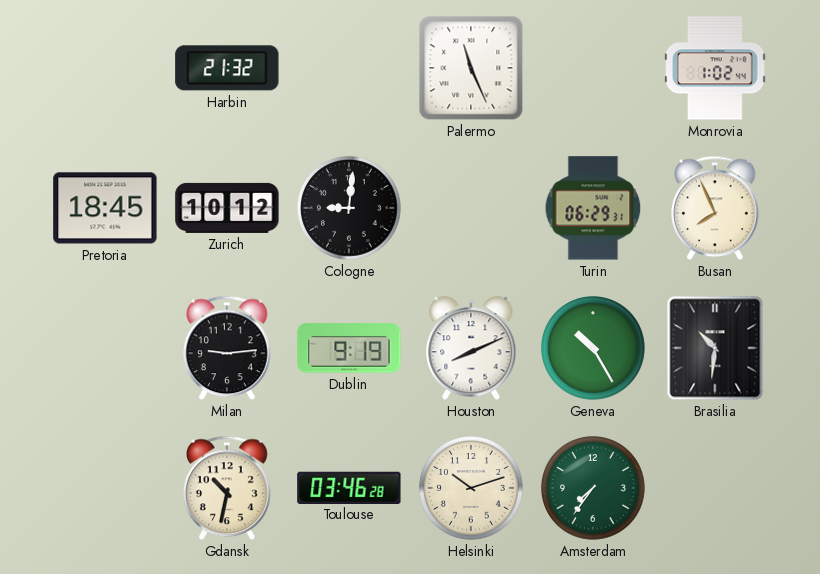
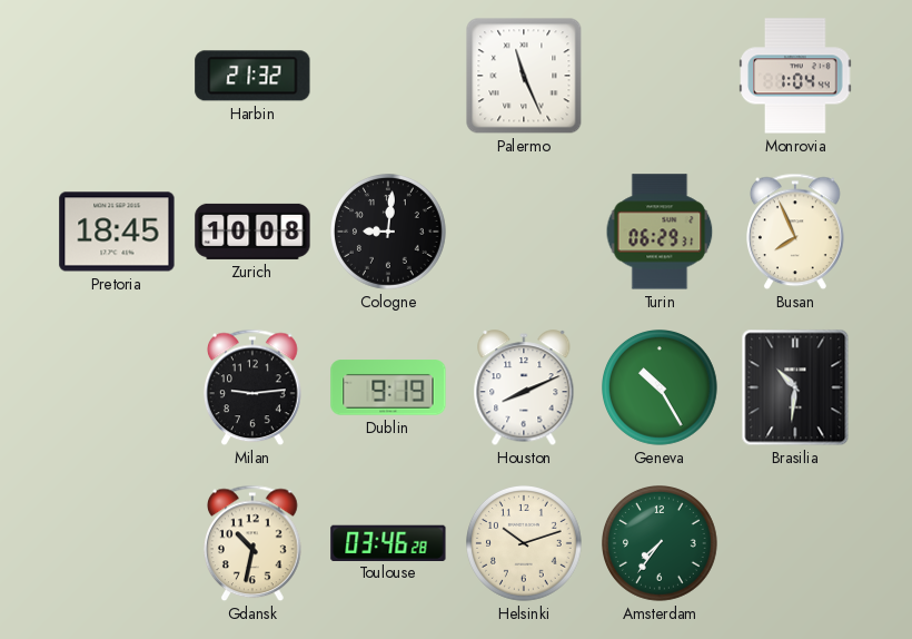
Monrovia: 1:02 -> 1:04 (795, 76)
Zurich: 10:12 -> 10:08 (252, 232)
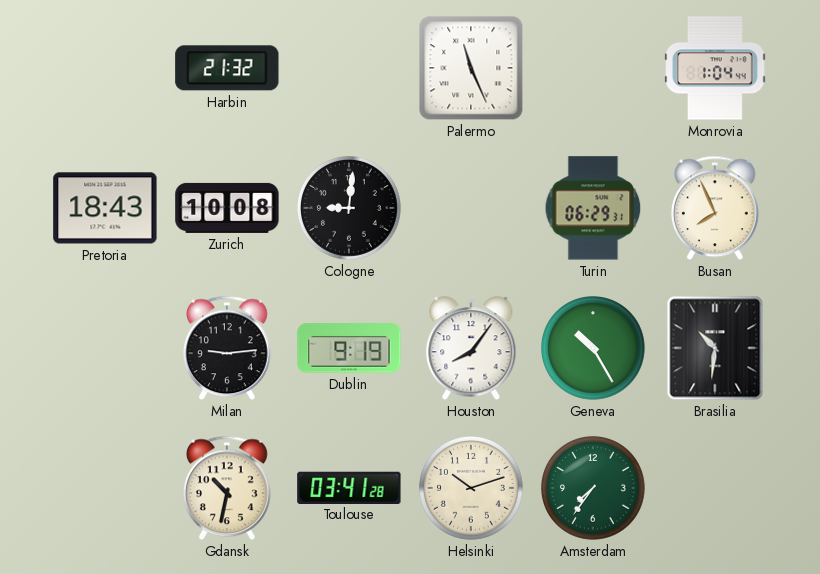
Pretoria: 18:45 -> 18:43 (105, 208)
Houston: 8:11 -> 8:06 (471, 349)
Toulouse: 03:46 -> 03:41 (349, 487)
